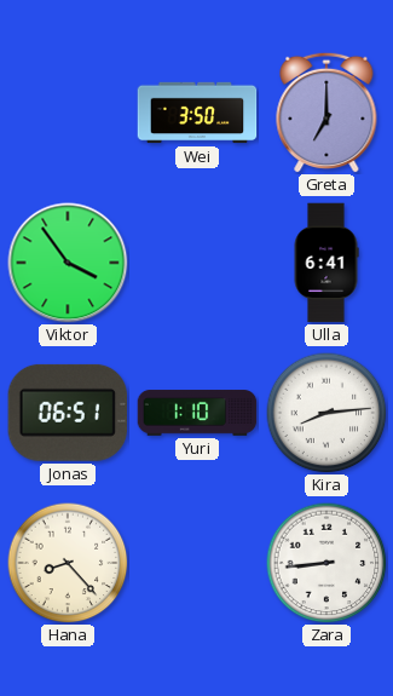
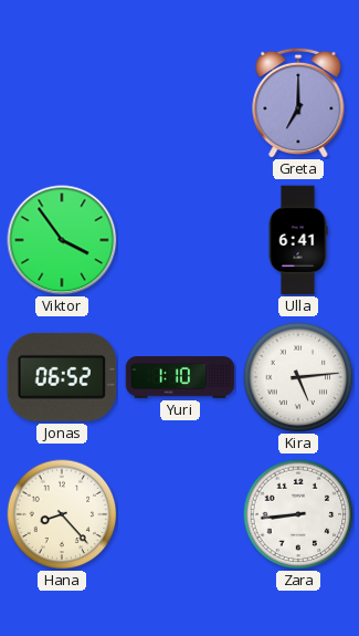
Wei: 3:50 -> none (197, 113)
Jonas: 06:51 -> 06:52 (61, 377)
Kira: 8:14 -> 5:14 (298, 377)
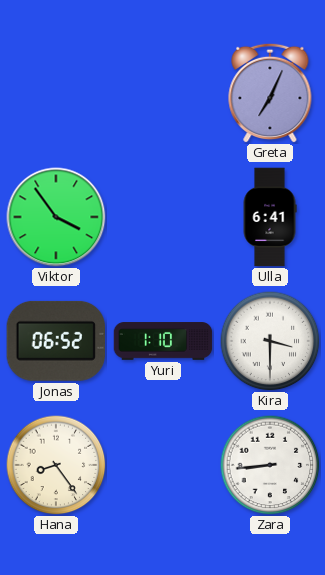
Greta: 7:00 -> 7:04 (270, 93)
Kira: 5:14 -> 3:30 (270, 341)
Hana: 8:23 -> 8:24 (56, 465)
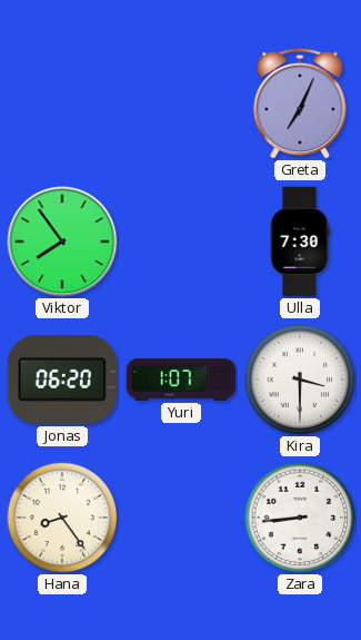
Viktor: 3:54 -> 7:54 (62, 242)
Ulla: 6:41 -> 7:30 (300, 242)
Jonas: 06:52 -> 06:20 (61, 380)
Yuri: 1:10 -> 1:07 (181, 380)
